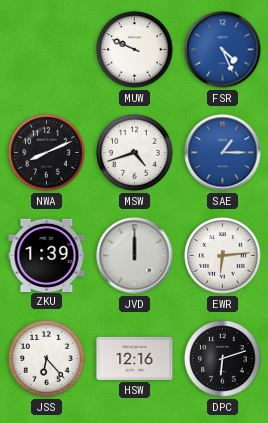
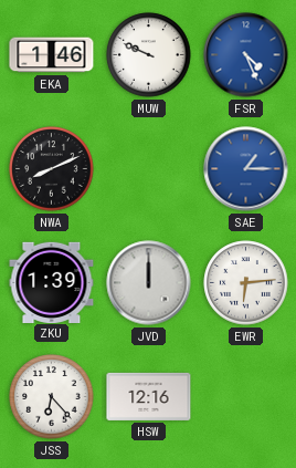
EKA: none -> 1:46 (52, 55)
MSW: 4:42 -> none (135, 153)
DPC: 6:12 -> none (223, 359)
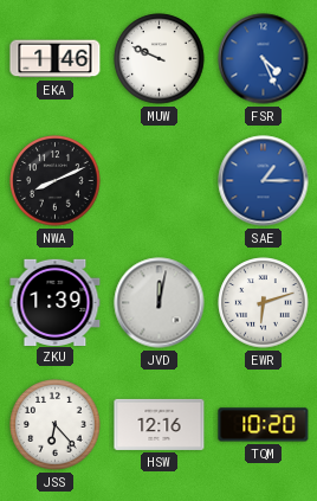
JVD: 12:00 -> 12:02 (160, 303)
EWR: 6:14 -> 6:12 (264, 303)
TQM: none -> 10:20 (264, 425)
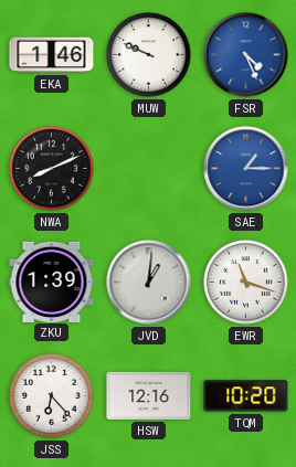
JVD: 12:02 -> 1:01 (149, 283)
EWR: 6:12 -> 11:18 (246, 283)
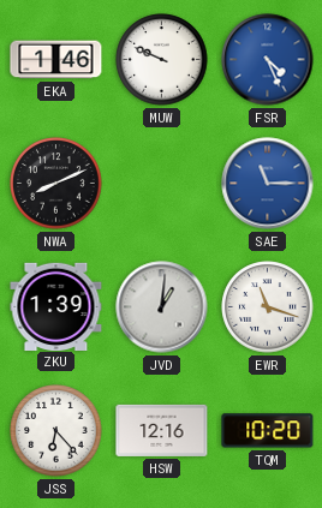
SAE: 1:15 -> 11:15 (268, 184)
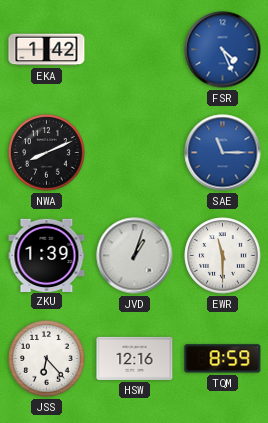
EKA: 1:46 -> 1:42 (47, 50)
MUW: 9:49 -> none (162, 60)
JVD: 1:01 -> 1:03 (135, 256)
EWR: 11:18 -> 11:30 (223, 256)
TQM: 10:20 -> 8:59 (223, 359)
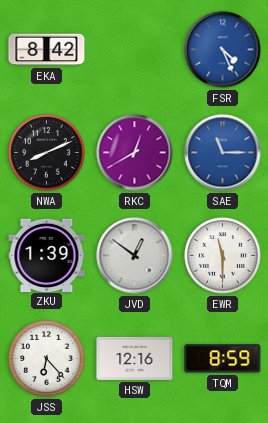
EKA: 1:42 -> 8:42 (47, 50)
RKC: none -> 12:40 (135, 153)
JVD: 1:03 -> 12:51 (135, 256)
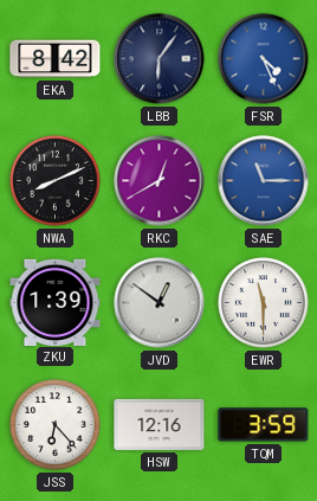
LBB: none -> 6:06 (160, 59)
TQM: 8:59 -> 3:59 (264, 425)
